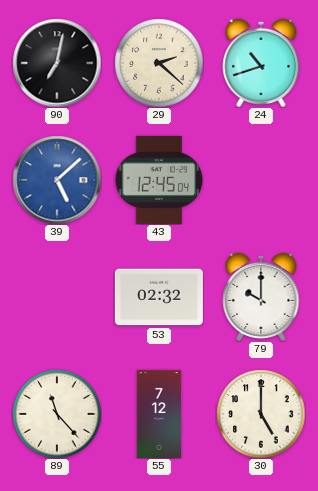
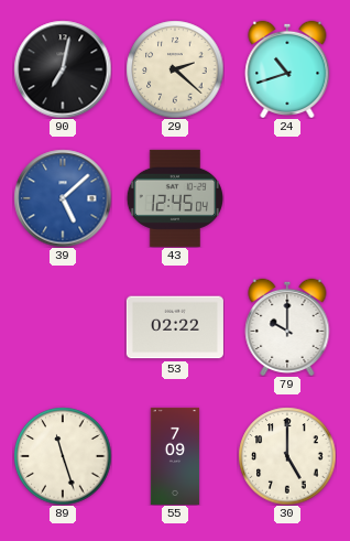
53: 02:32 -> 02:22 (175, 327)
89: 11:23 -> 11:27 (63, 456)
55: 7:12 -> 7:09 (175, 456)
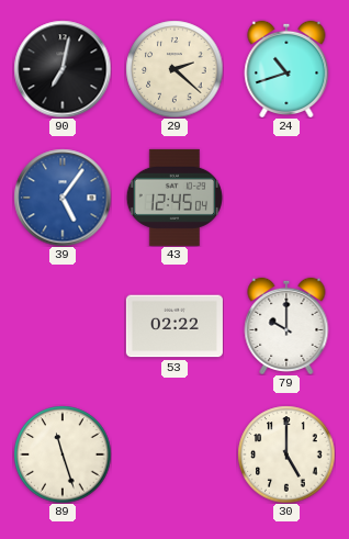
39: 5:08 -> 5:06 (63, 198)
55: 7:09 -> none (175, 456)
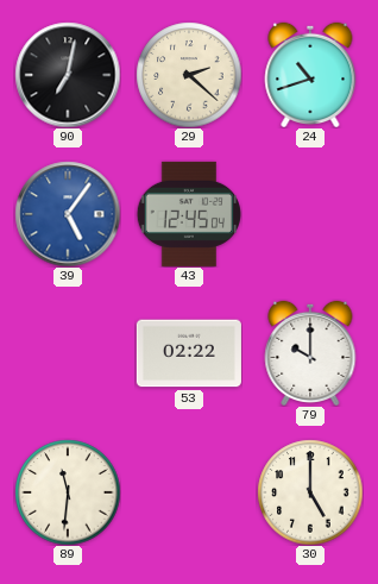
89: 11:27 -> 11:31 (68, 492)
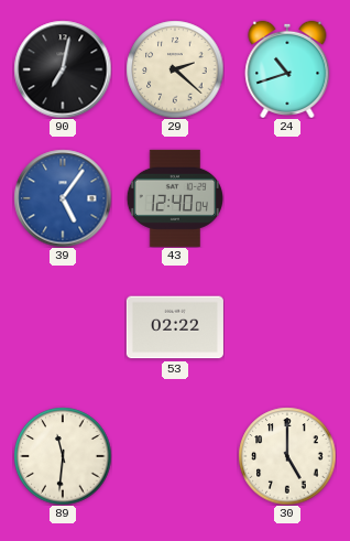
43: 12:45 -> 12:40 (174, 198)
79: 10:00 -> none (310, 352)
